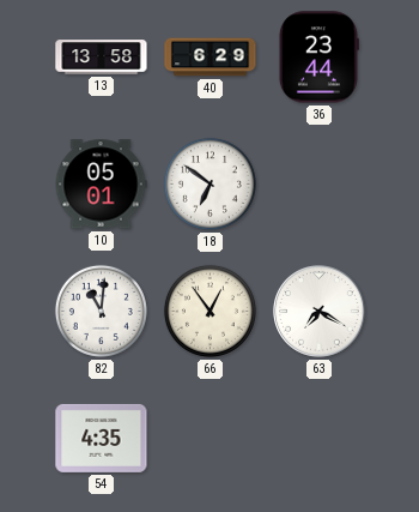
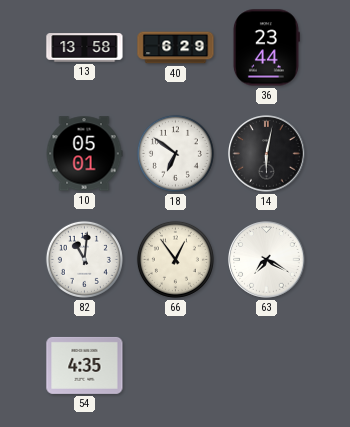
14: none -> 6:02 (267, 154)
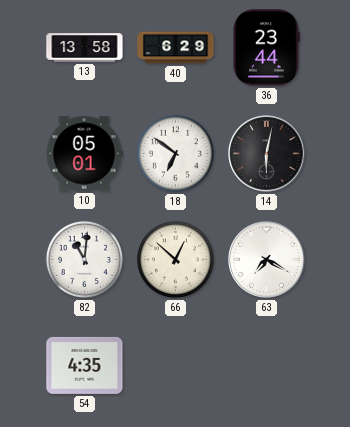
66: 12:54 -> 12:52 (175, 259)
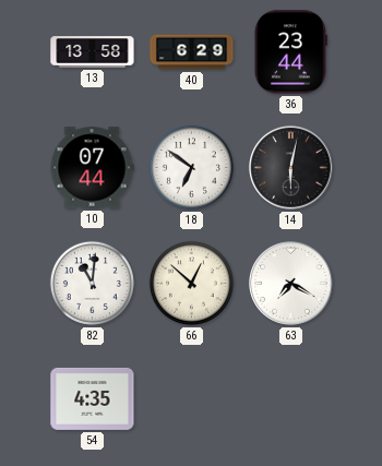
10: 05:01 -> 07:44 (92, 168)
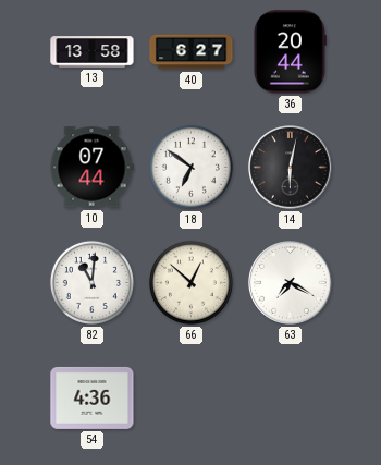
40: 6:29 -> 6:27 (192, 52)
36: 23:44 -> 20:44 (290, 52)
54: 4:35 -> 4:36 (93, 397)
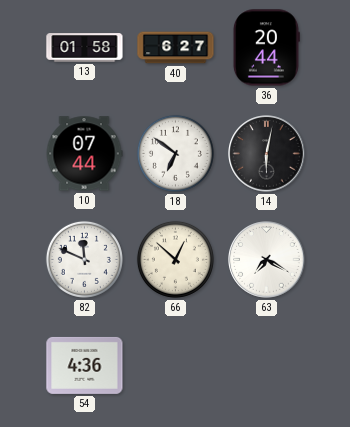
13: 13:58 -> 01:58 (85, 48)
82: 11:01 -> 11:49 (84, 259)
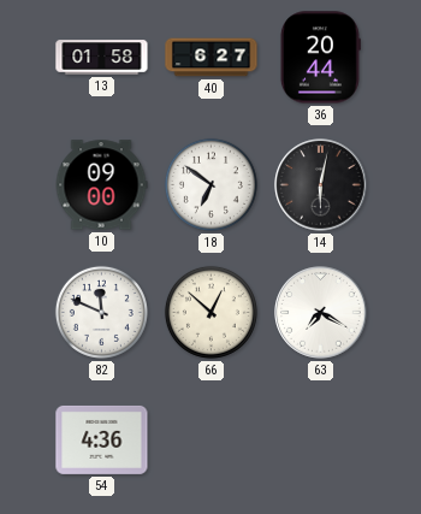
10: 07:44 -> 09:00 (101, 185)
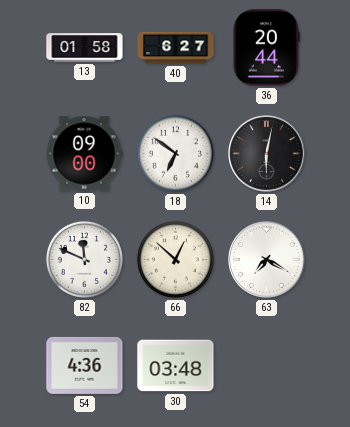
30: none -> 03:48 (176, 366)
